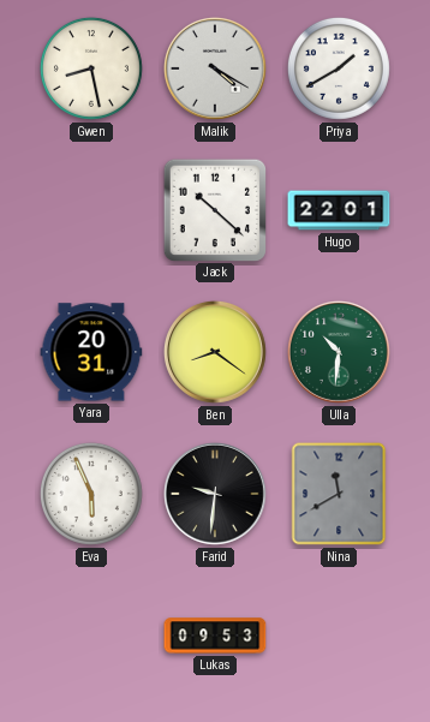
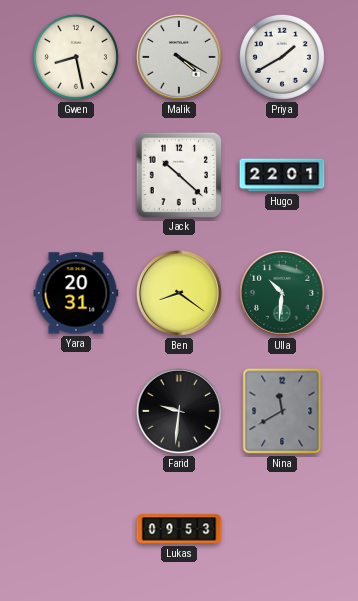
Eva: 5:56 -> none (91, 494)
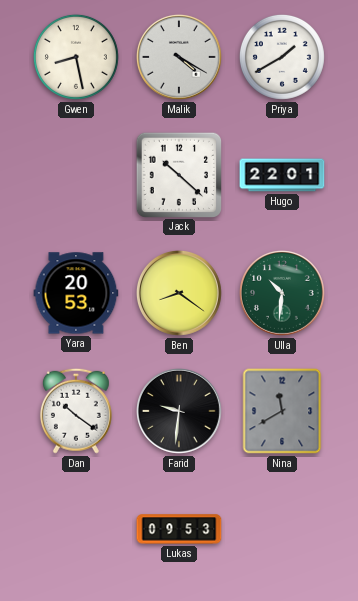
Yara: 20:31 -> 20:53 (76, 293)
Dan: none -> 10:21 (76, 411)
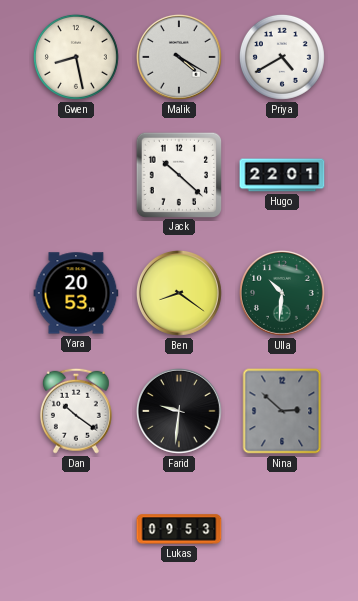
Priya: 1:40 -> 4:40 (282, 57)
Nina: 11:40 -> 2:52 (282, 411)
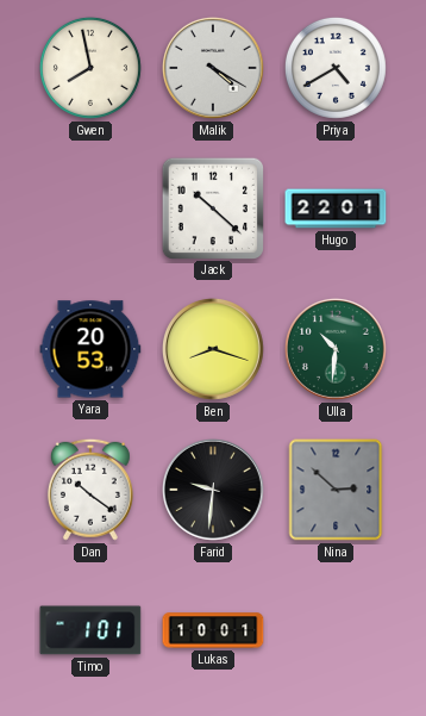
Gwen: 8:28 -> 7:58 (90, 68)
Ben: 8:21 -> 8:18 (214, 350)
Timo: none -> 1:01 (90, 630)
Lukas: 09:53 -> 10:01 (213, 630)
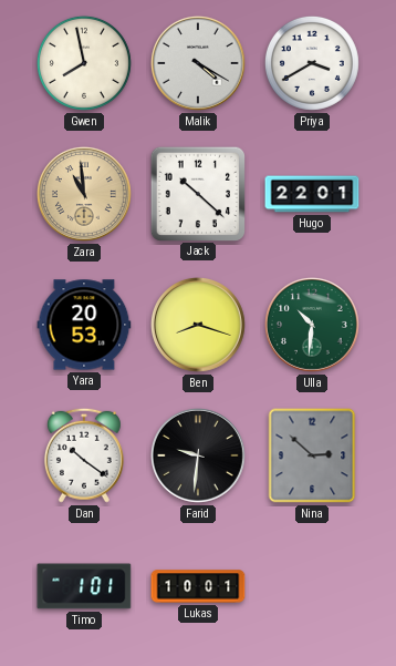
Priya: 4:40 -> 3:40 (312, 63)
Zara: none -> 10:59 (85, 195)
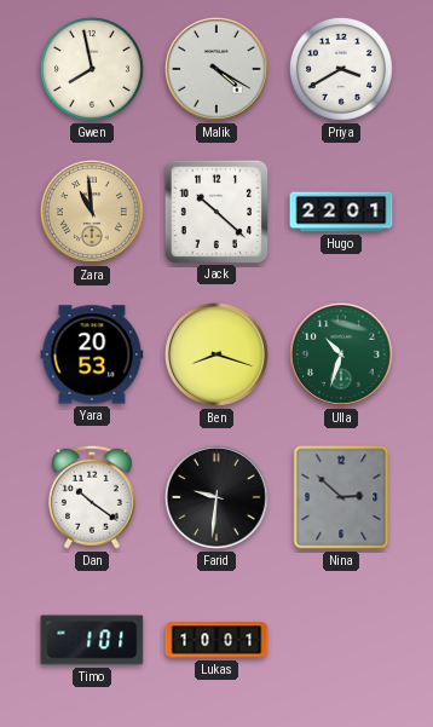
Ulla: 10:31 -> 10:33 (342, 356)
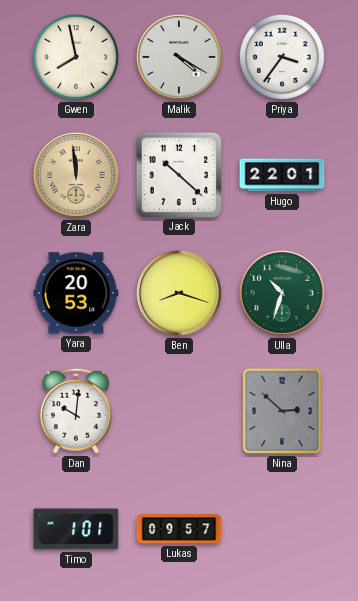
Priya: 3:40 -> 3:36 (282, 57)
Zara: 10:59 -> 11:59 (77, 176)
Dan: 10:21 -> 10:01 (76, 411)
Farid: 9:31 -> none (218, 498)
Lukas: 10:01 -> 09:57 (179, 529)
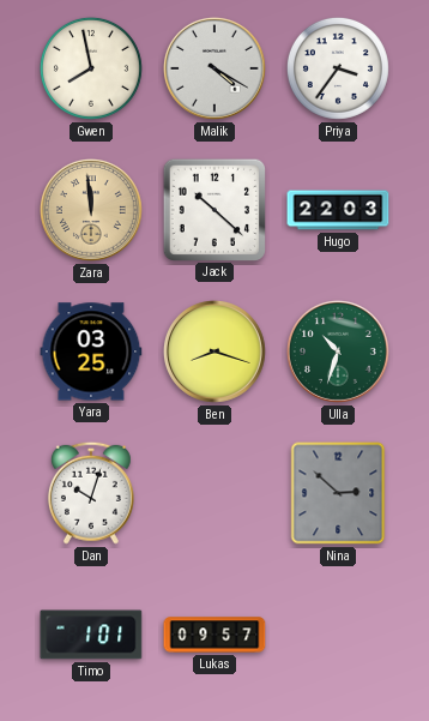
Hugo: 22:01 -> 22:03 (338, 210)
Yara: 20:53 -> 03:25 (91, 352)
Dan: 10:01 -> 10:03 (91, 493)
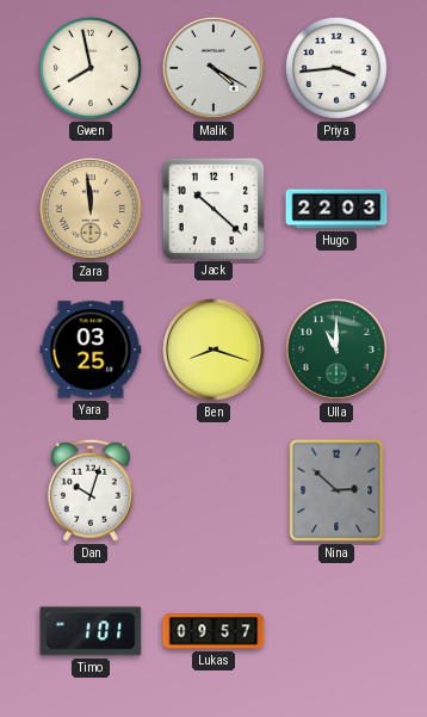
Priya: 3:36 -> 3:44 (336, 68)
Ulla: 10:33 -> 11:00 (338, 351)
